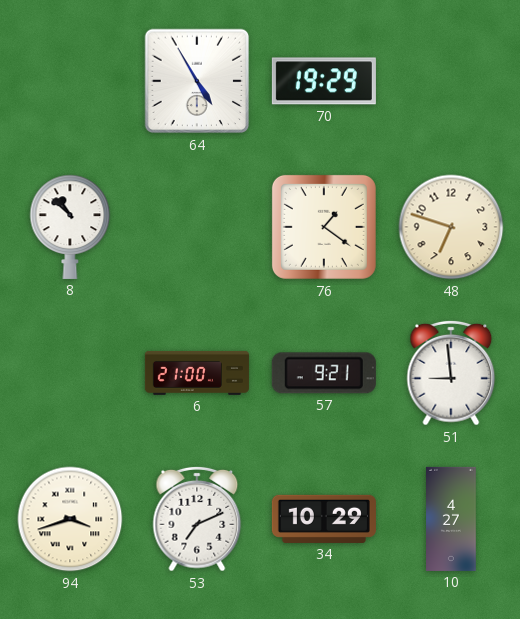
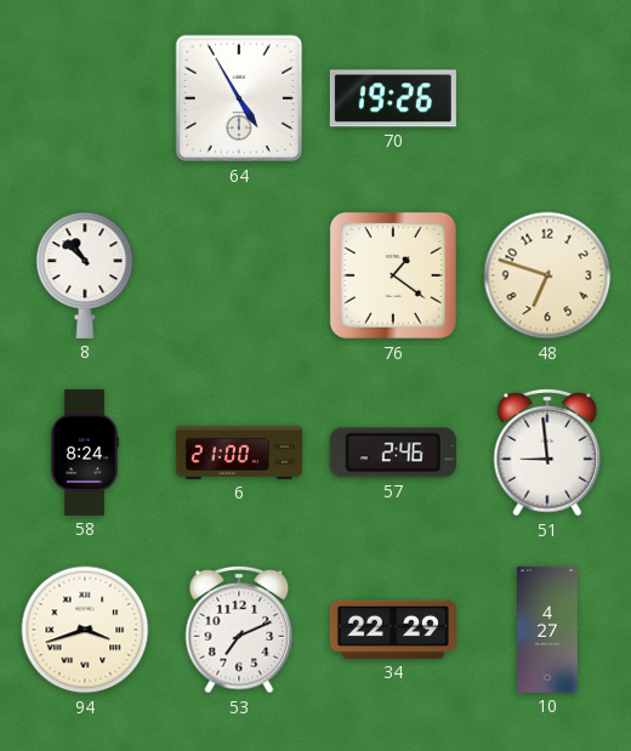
70: 19:29 -> 19:26 (393, 98)
58: none -> 8:24 (85, 453)
57: 9:21 -> 2:46 (393, 453)
34: 10:29 -> 22:29 (393, 630)
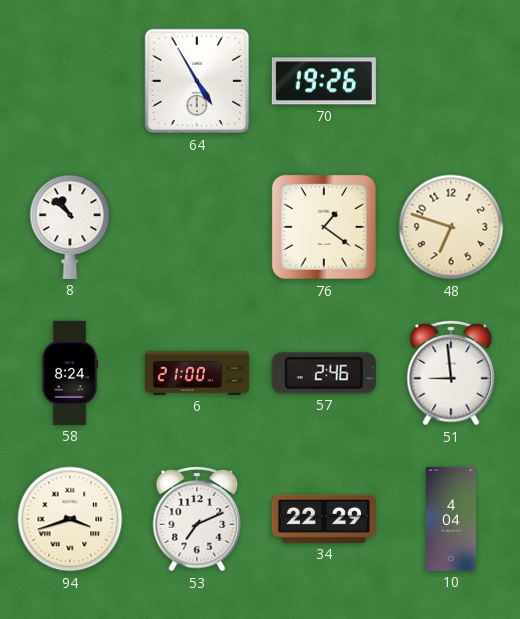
10: 4:27 -> 4:04 (451, 519)
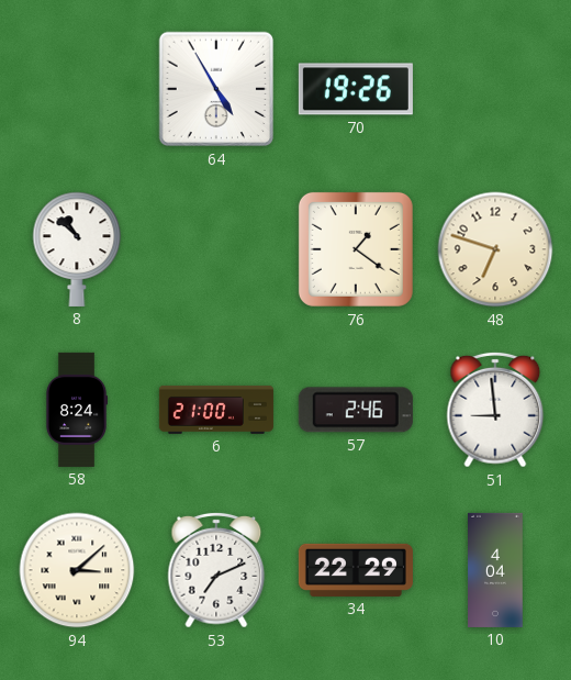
94: 3:42 -> 3:08 (77, 570)
